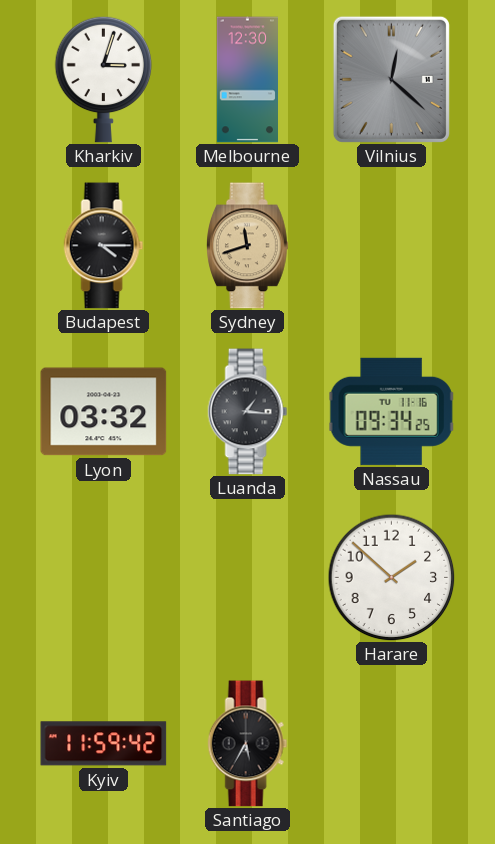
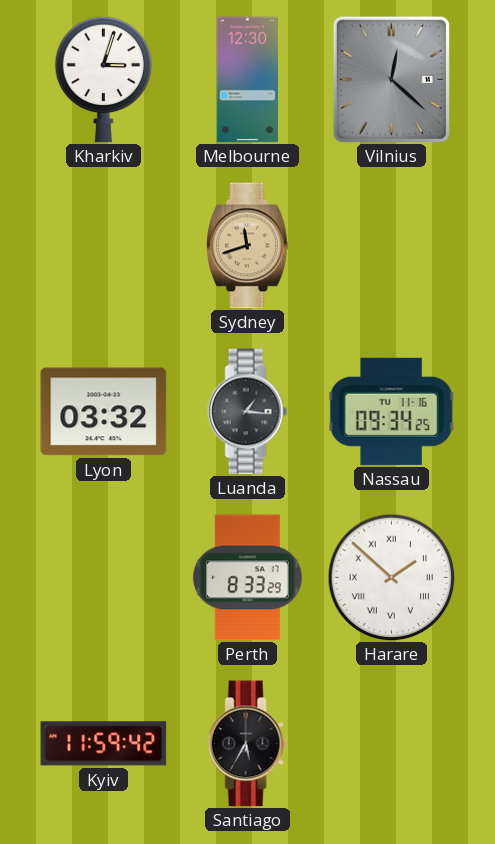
Budapest: 4:15 -> none (104, 246)
Perth: none -> 8:33 (247, 578)
Harare numerals: Arabic -> Roman (391, 577)
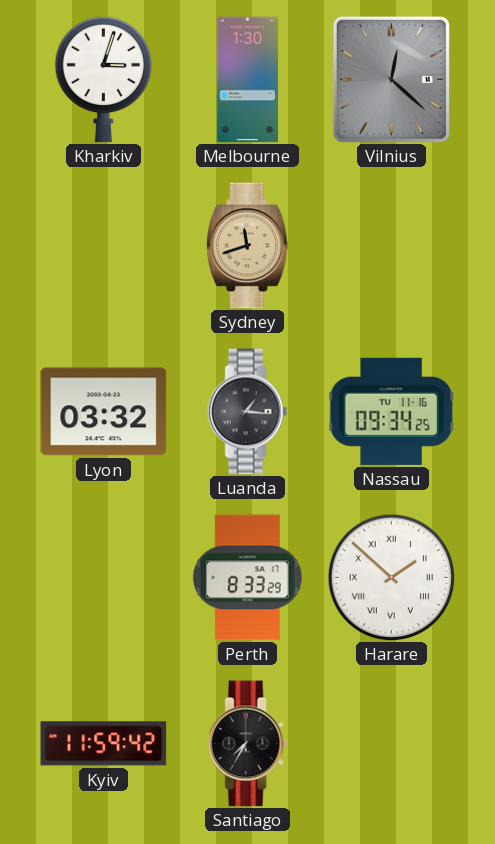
Melbourne: 12:30 -> 1:30 (247, 80)
Santiago: 5:35 -> 7:35 (248, 744)
